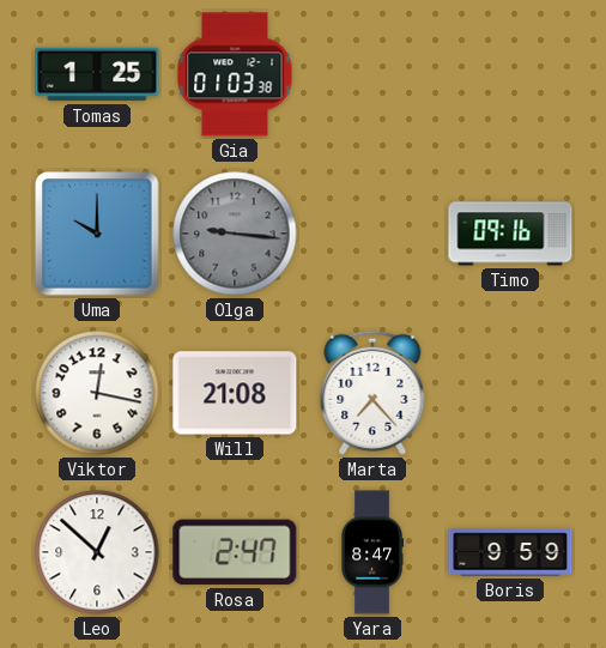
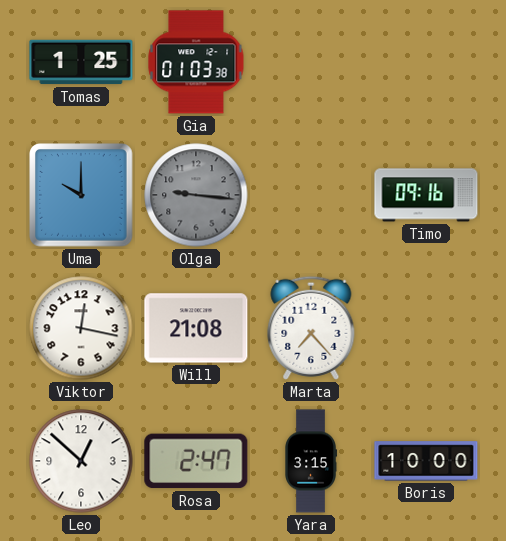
Yara: 8:47 -> 3:15 (310, 461)
Boris: 9:59 -> 10:00 (426, 461)
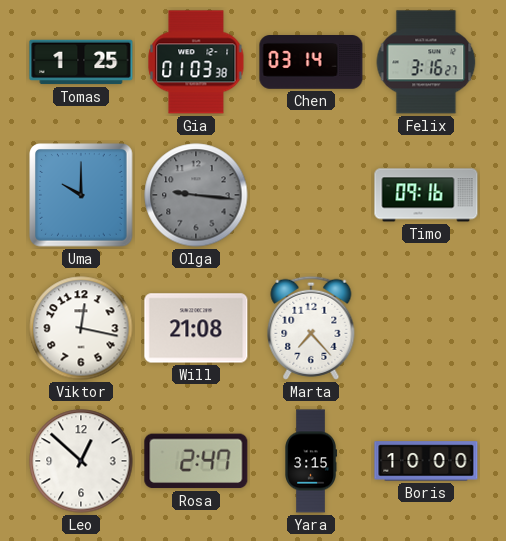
Chen: none -> 03:14 (311, 63)
Felix: none -> 3:16 (426, 62)
